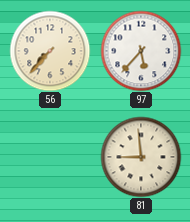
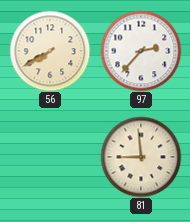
56: 7:37 -> 7:40 (50, 51)
97: 5:37 -> 2:37 (141, 51)
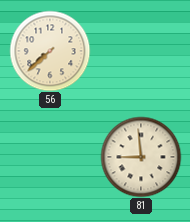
56: 7:40 -> 7:38 (50, 51)
97: 2:37 -> none (141, 51)
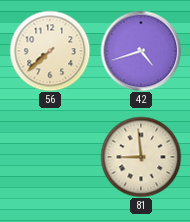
42: none -> 4:42 (141, 51)
